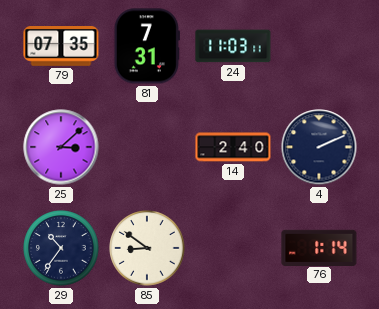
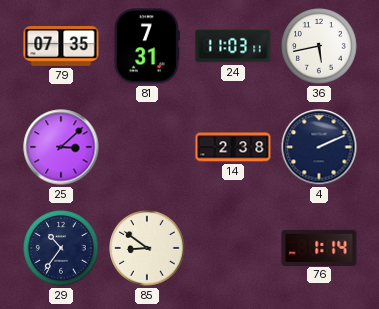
36: none -> 5:43 (319, 46)
14: 2:40 -> 2:38 (233, 147)
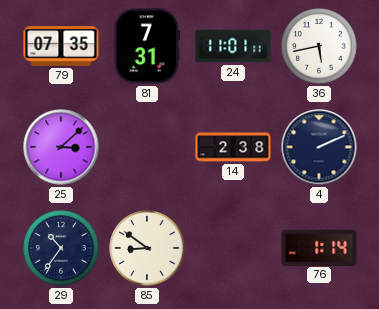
24: 11:03 -> 11:01 (233, 46)
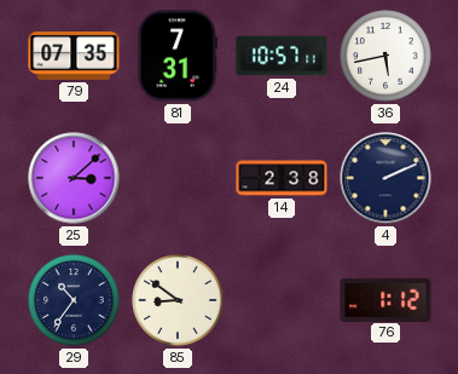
24: 11:01 -> 10:57 (282, 56)
76: 1:14 -> 1:12 (385, 299)
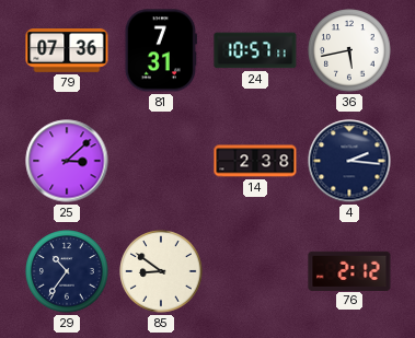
79: 07:35 -> 07:36 (67, 51)
4: 2:11 -> 2:16 (349, 161)
76: 1:12 -> 2:12 (349, 270)
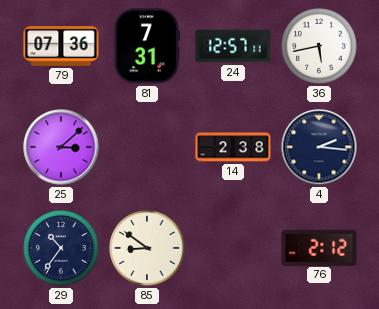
24: 10:57 -> 12:57 (233, 46)
